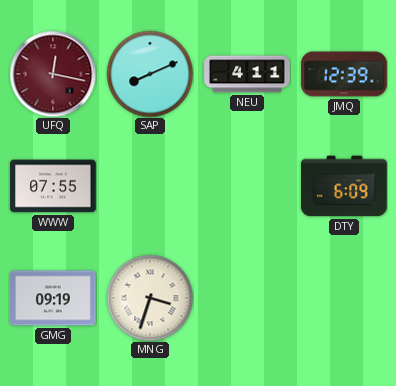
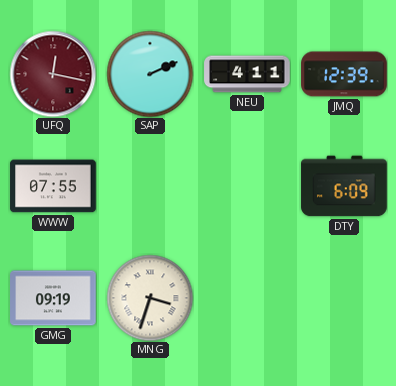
SAP: 8:11 -> 2:11 (150, 74)
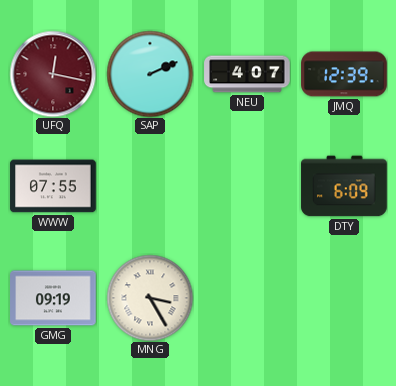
NEU: 4:11 -> 4:07 (247, 74)
MNG: 3:33 -> 3:25 (150, 298)
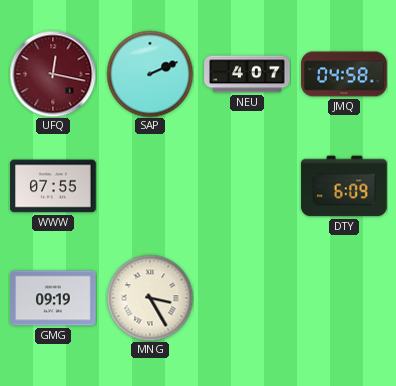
JMQ: 12:39 -> 04:58 (344, 74)
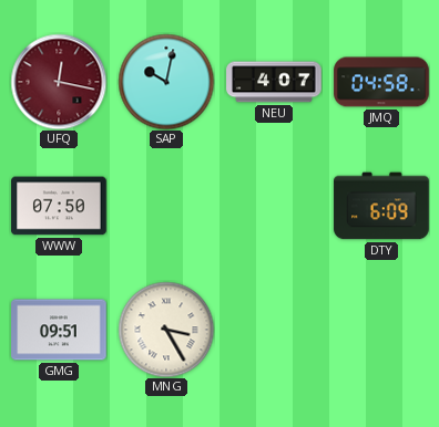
SAP: 2:11 -> 10:02 (166, 82)
WWW: 07:55 -> 07:50 (59, 206)
GMG: 09:19 -> 09:51 (59, 330)
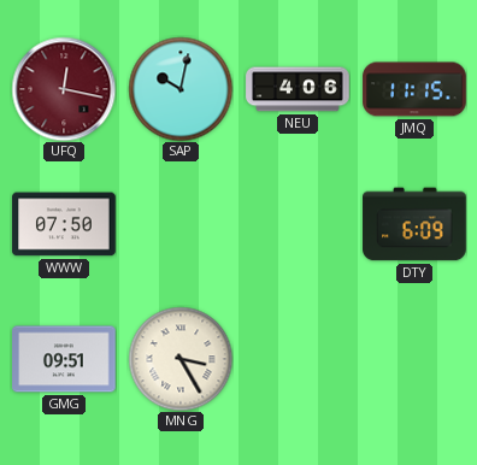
NEU: 4:07 -> 4:06 (298, 89)
JMQ: 04:58 -> 11:15 (414, 89)
